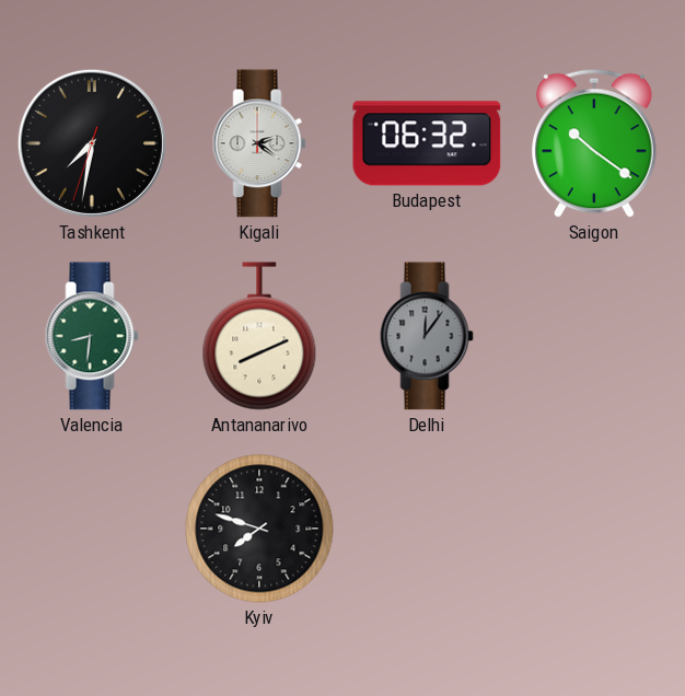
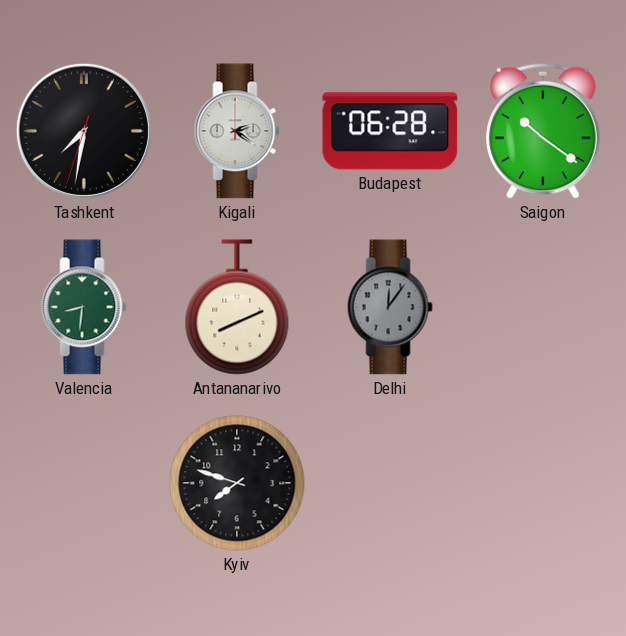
Budapest: 06:32 -> 06:28 (390, 131)
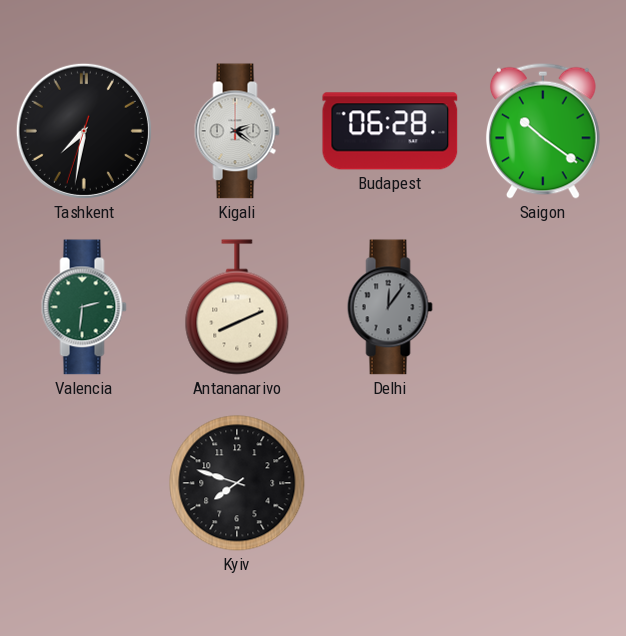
Valencia: 8:31 -> 2:31 (84, 307)
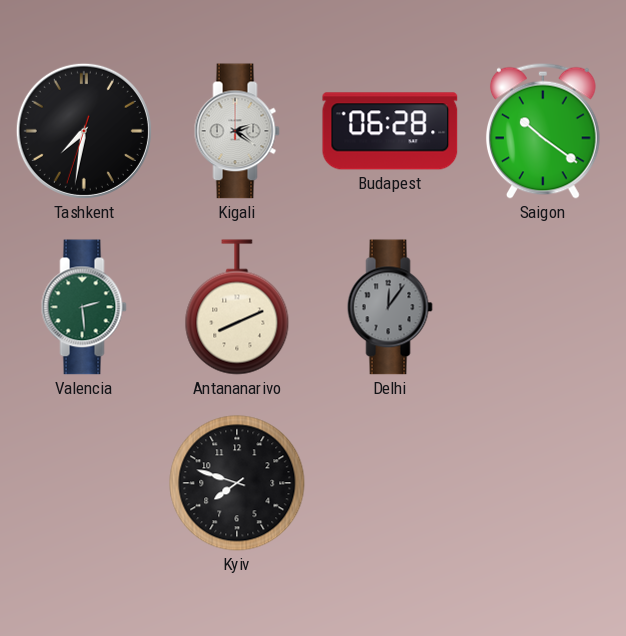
Valencia: 2:31 -> 2:29 (84, 307)
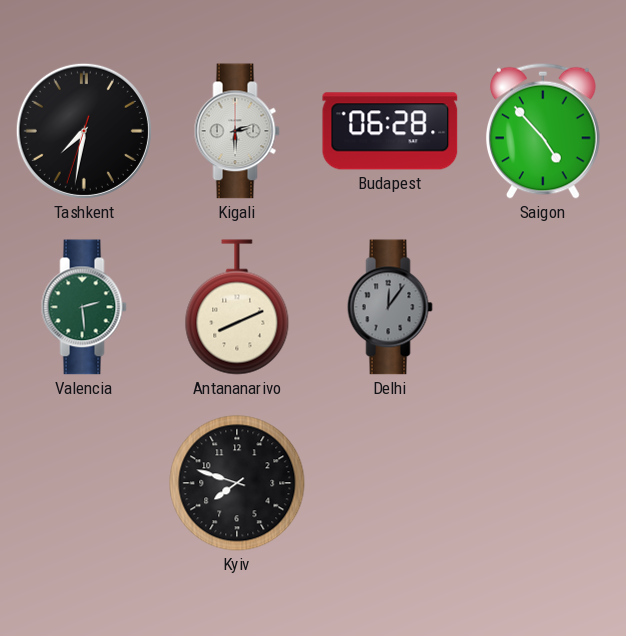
Kigali: 2:21 -> 2:30 (237, 131)
Saigon: 10:21 -> 4:53 (543, 131)
